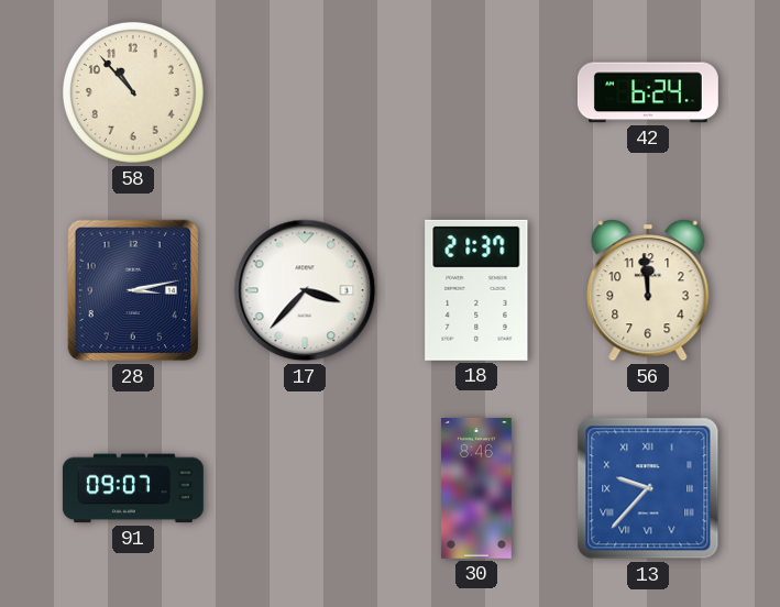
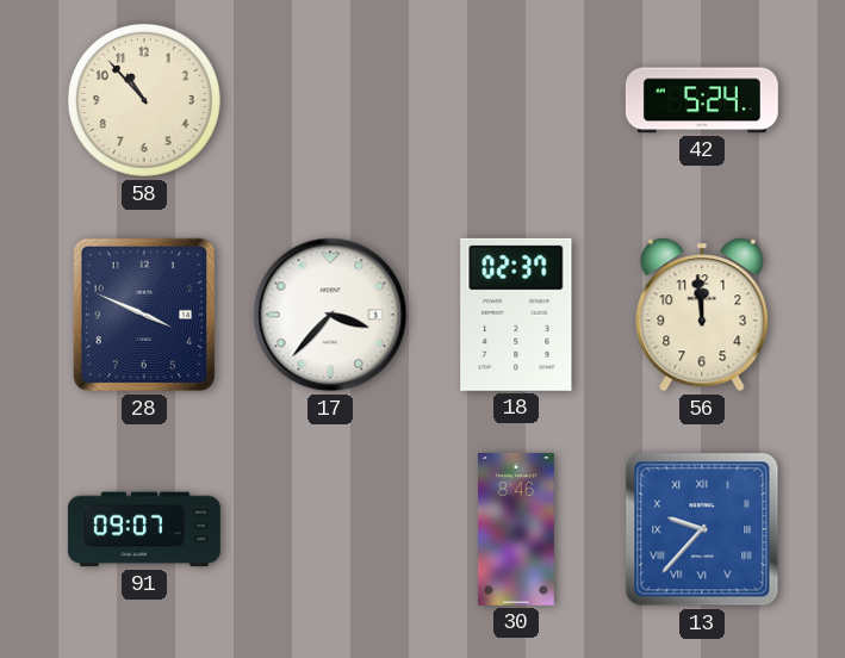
42: 6:24 -> 5:24 (702, 100)
28: 3:13 -> 3:49 (144, 315)
18: 21:37 -> 02:37 (516, 315)
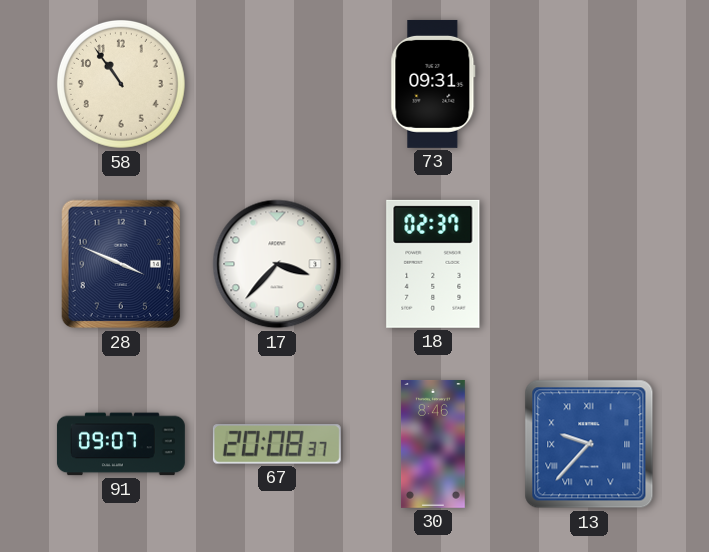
58: 10:53 -> 10:54 (121, 84)
73: none -> 09:31 (433, 84)
42: 5:24 -> none (702, 100)
56: 11:59 -> none (702, 315)
67: none -> 20:08 (277, 444)
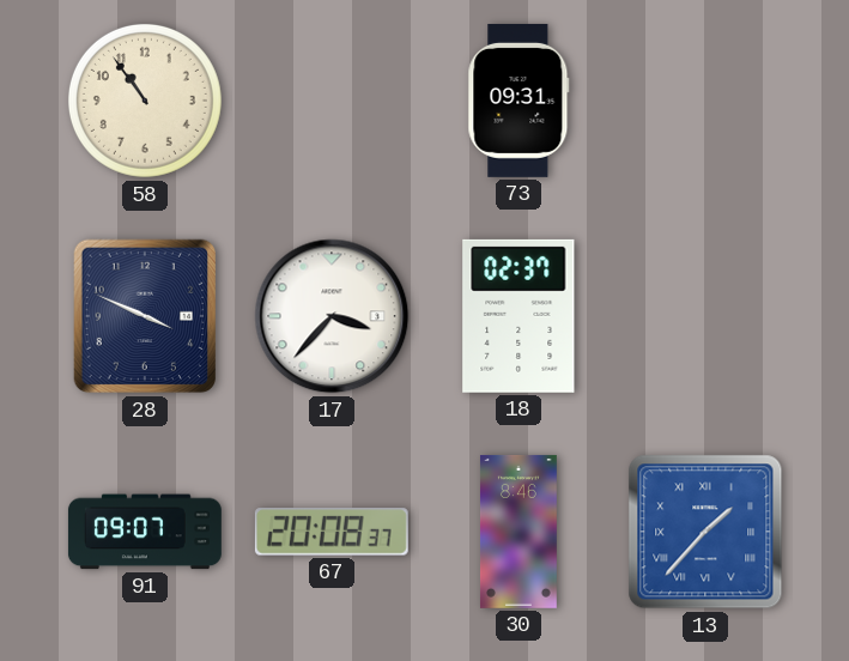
13: 9:37 -> 1:37 (705, 532)
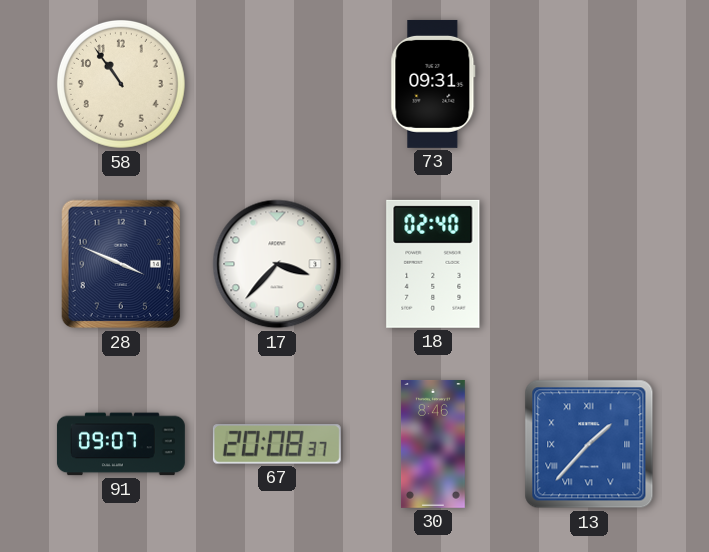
18: 02:37 -> 02:40 (433, 264)
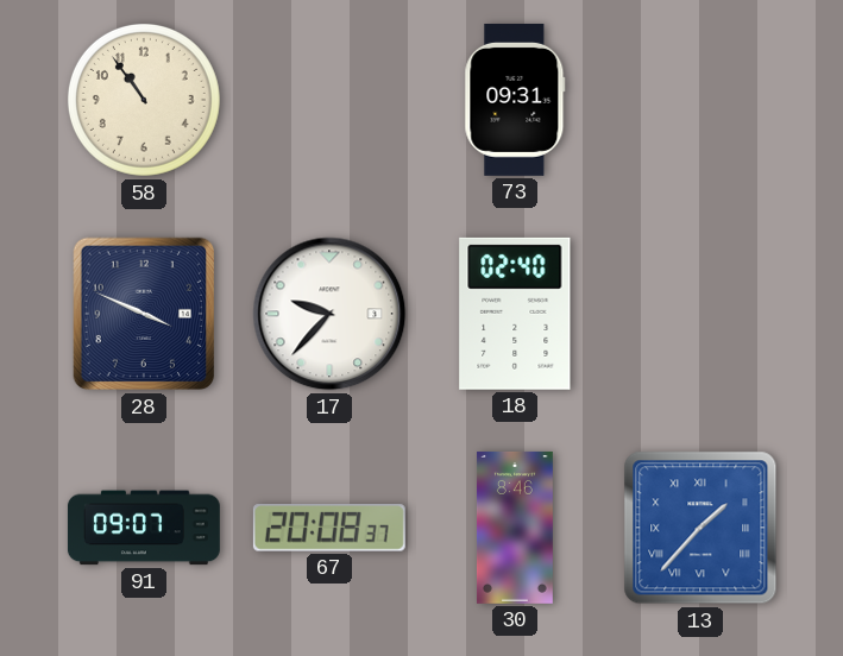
17: 3:37 -> 9:37 (329, 314)
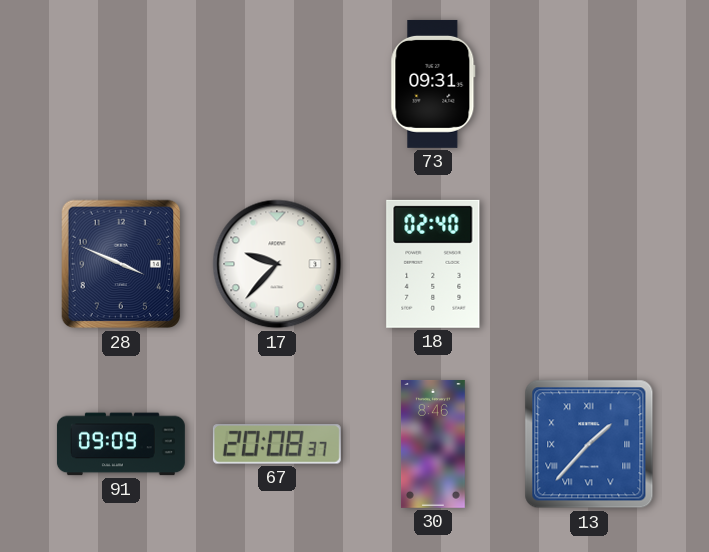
58: 10:54 -> none (144, 100)
91: 09:07 -> 09:09 (121, 444)
